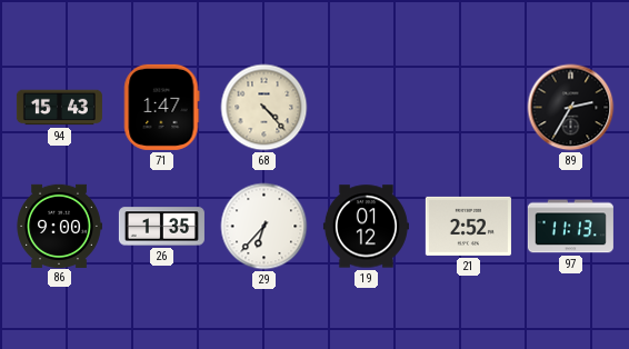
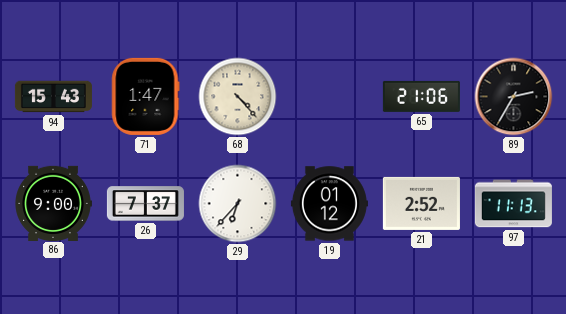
65: none -> 21:06 (421, 96)
26: 1:35 -> 7:37 (145, 204)
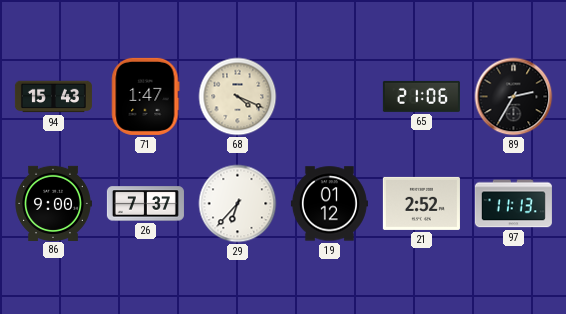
68: 4:23 -> 4:19 (238, 97)
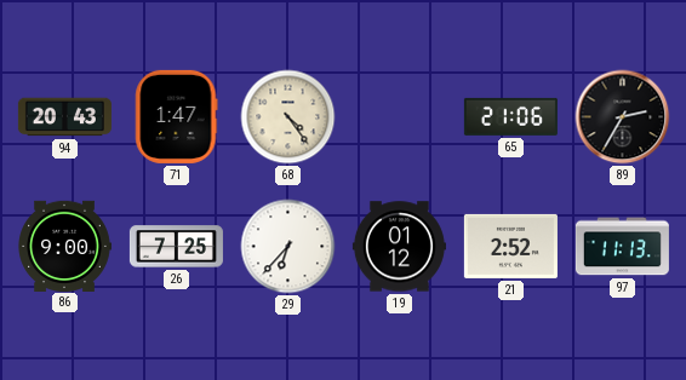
94: 15:43 -> 20:43 (64, 117)
68: 4:19 -> 4:24 (288, 117)
26: 7:37 -> 7:25 (176, 247)
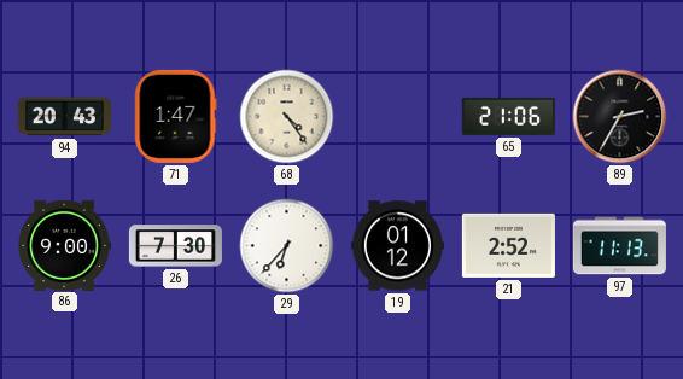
26: 7:25 -> 7:30 (175, 246)
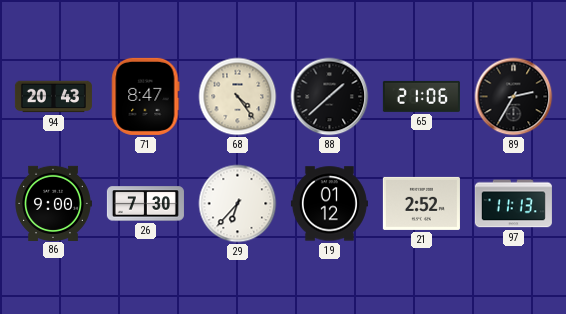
71: 1:47 -> 8:47 (146, 96)
88: none -> 1:38 (330, 97)
